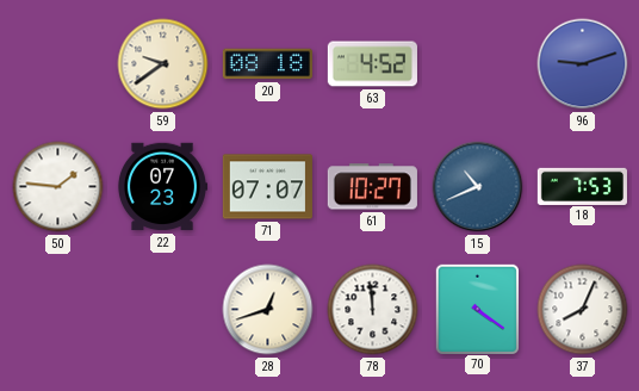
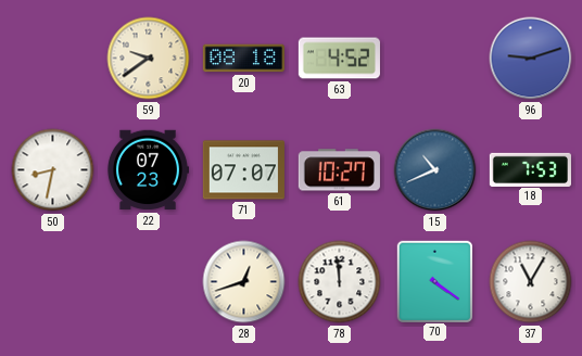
50: 1:46 -> 8:32 (53, 170)
37: 8:04 -> 11:05 (531, 282)
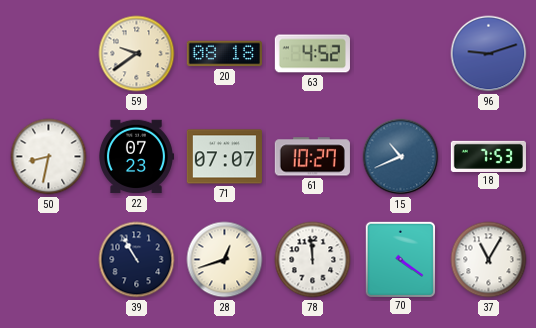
39: none -> 10:55 (137, 260)
